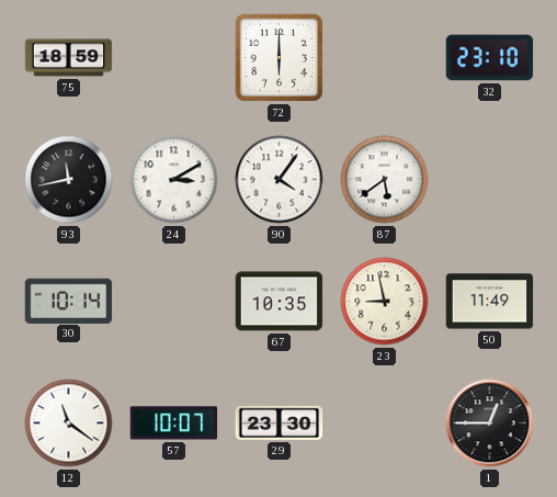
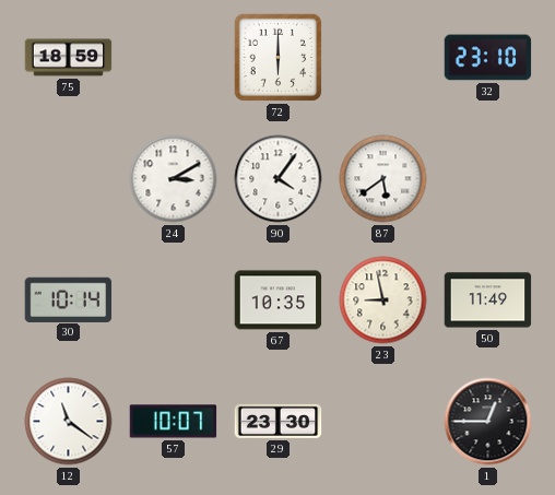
93: 11:43 -> none (69, 180)
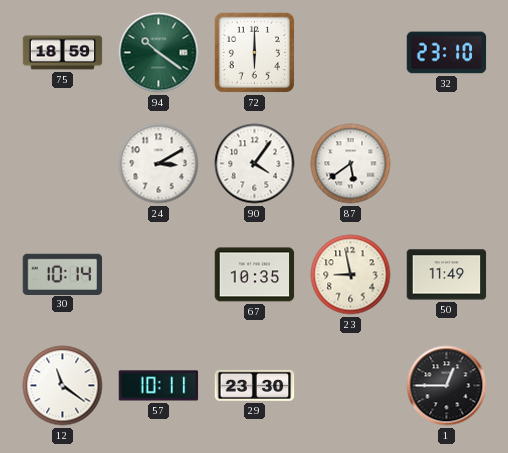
94: none -> 10:21 (159, 53)
57: 10:07 -> 10:11 (159, 386)
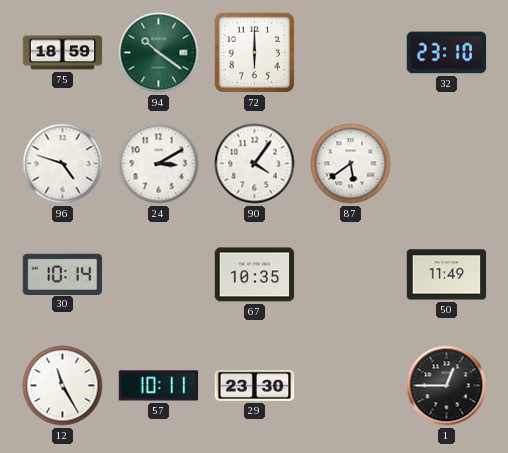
96: none -> 4:48 (63, 164)
23: 8:58 -> none (351, 275)
12: 11:21 -> 11:25 (63, 386)
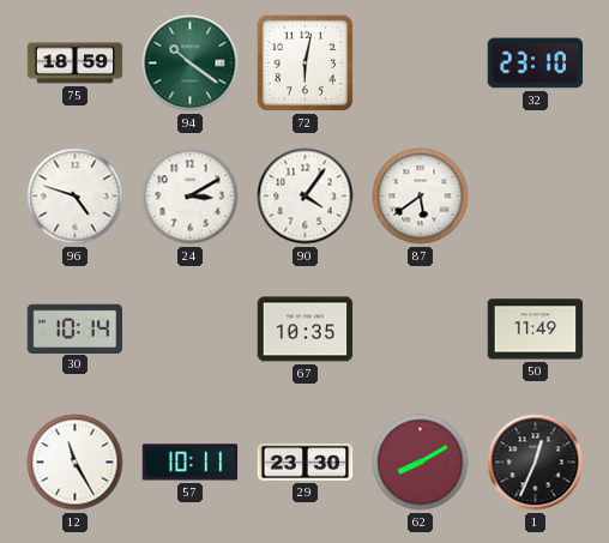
72: 6:00 -> 6:02 (304, 62)
62: none -> 8:10 (421, 463)
1: 12:45 -> 12:34 (536, 463)
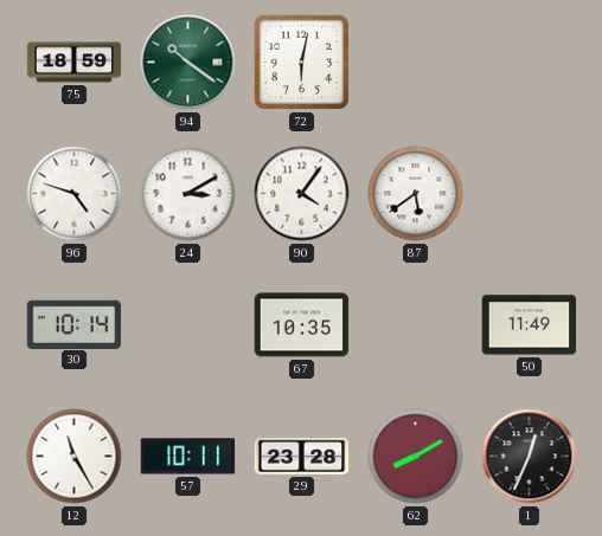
32: 23:10 -> none (536, 64)
29: 23:30 -> 23:28 (302, 456)
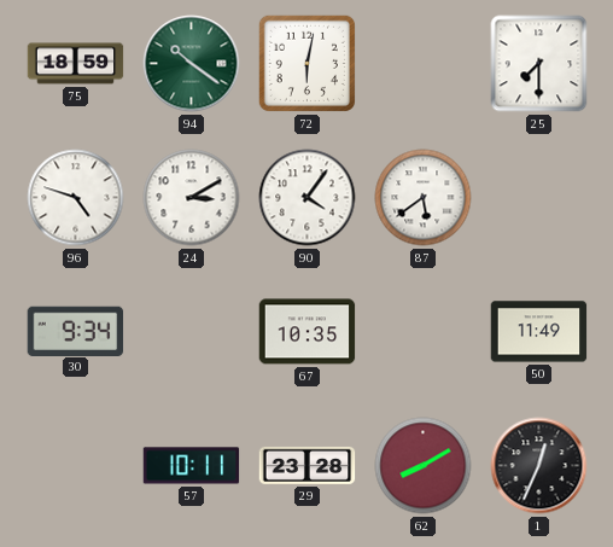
25: none -> 7:30 (539, 64)
30: 10:14 -> 9:34 (76, 331)
12: 11:25 -> none (75, 457)
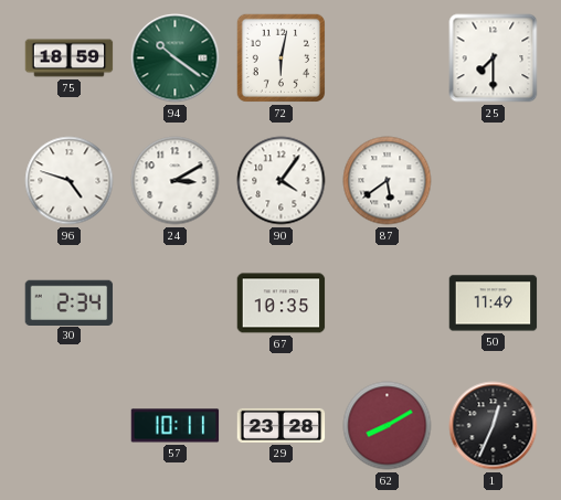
30: 9:34 -> 2:34 (70, 302)
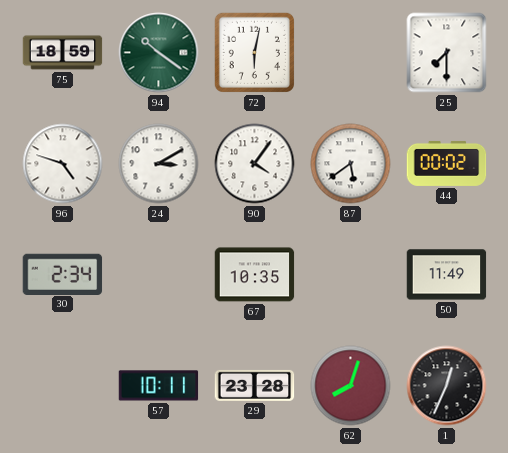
44: none -> 00:02 (447, 163)
62: 8:10 -> 8:03 (351, 386)
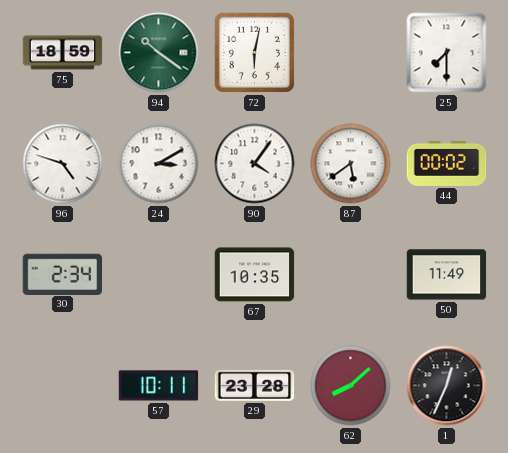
62: 8:03 -> 8:08 (351, 386)
